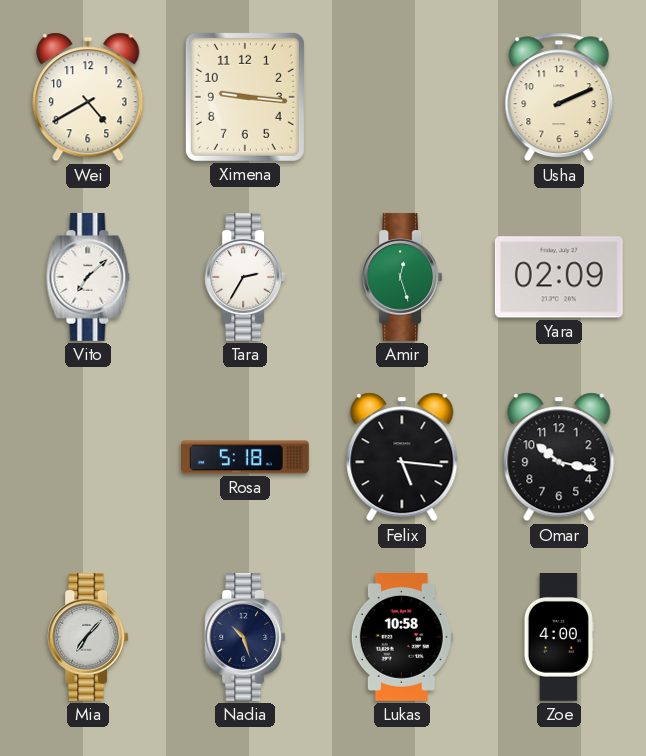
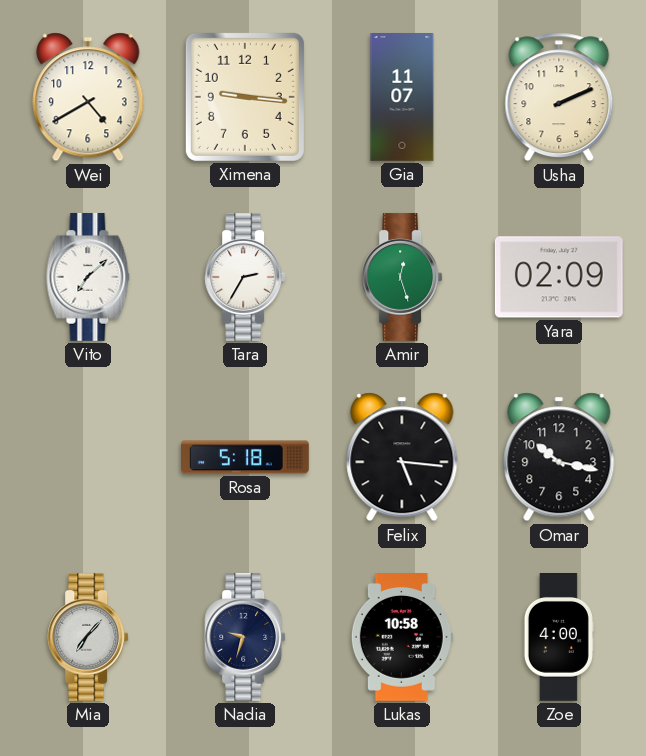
Gia: none -> 11:07 (402, 98)
Nadia: 10:27 -> 9:33 (245, 637)
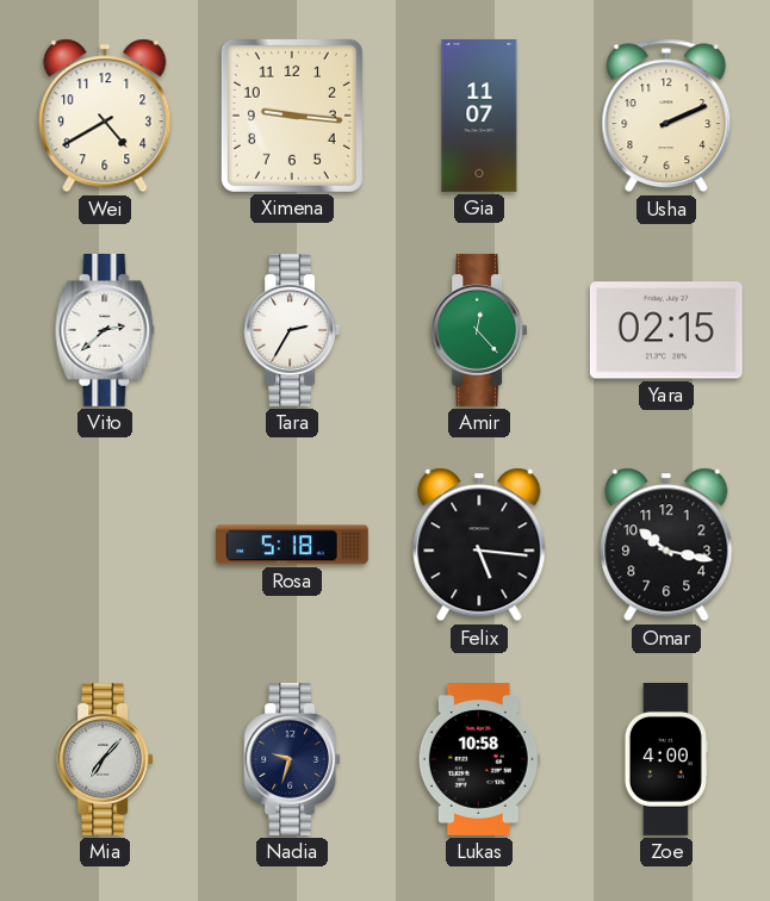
Vito: 7:08 -> 2:38 (105, 330)
Amir: 12:27 -> 12:23 (479, 330)
Yara: 02:09 -> 02:15 (666, 330)
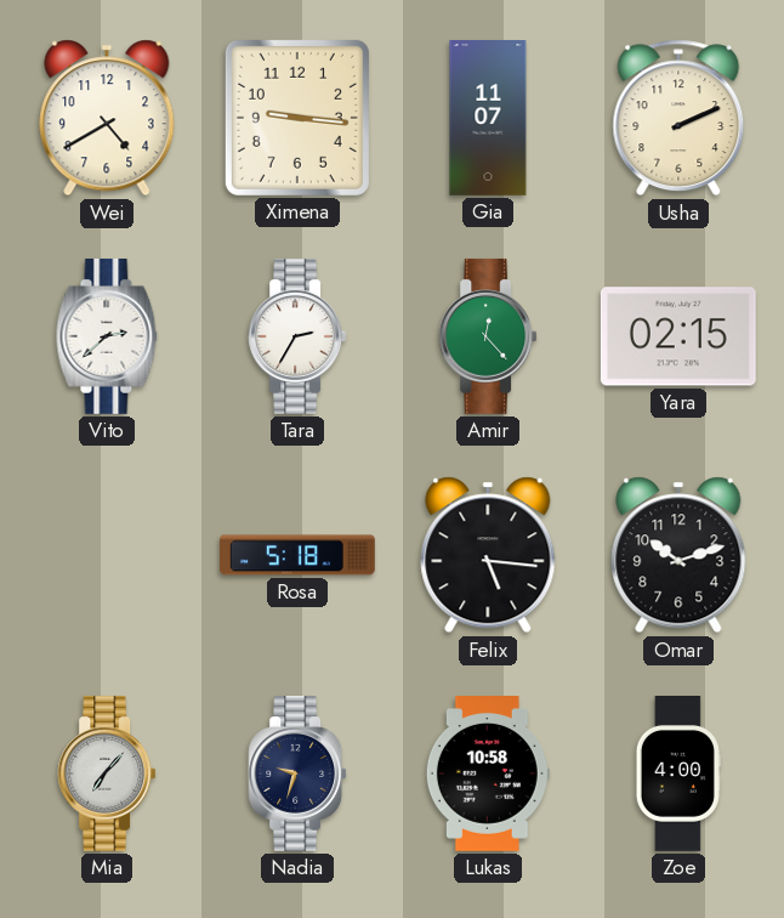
Omar: 10:17 -> 10:12 (678, 555)
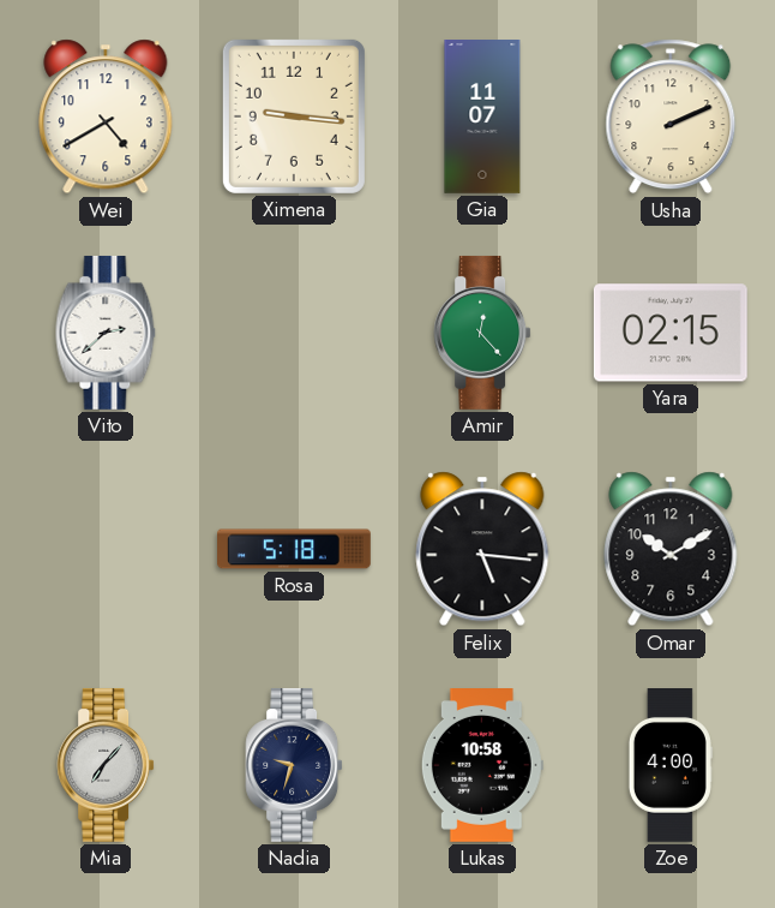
Tara: 2:35 -> none (297, 336)
Omar: 10:12 -> 10:10 (671, 549)
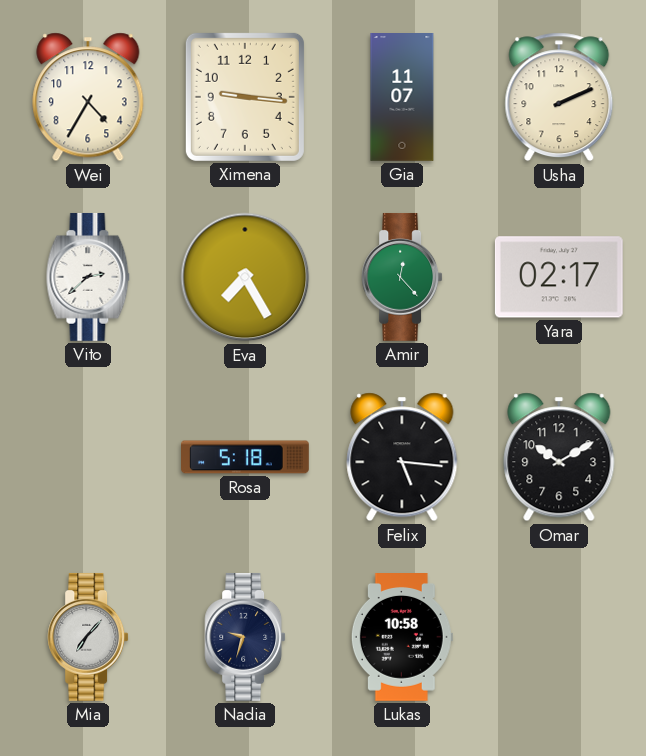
Wei: 4:40 -> 4:35 (88, 97)
Eva: none -> 7:25 (245, 277)
Yara: 02:15 -> 02:17 (559, 277)
Zoe: 4:00 -> none (671, 766)
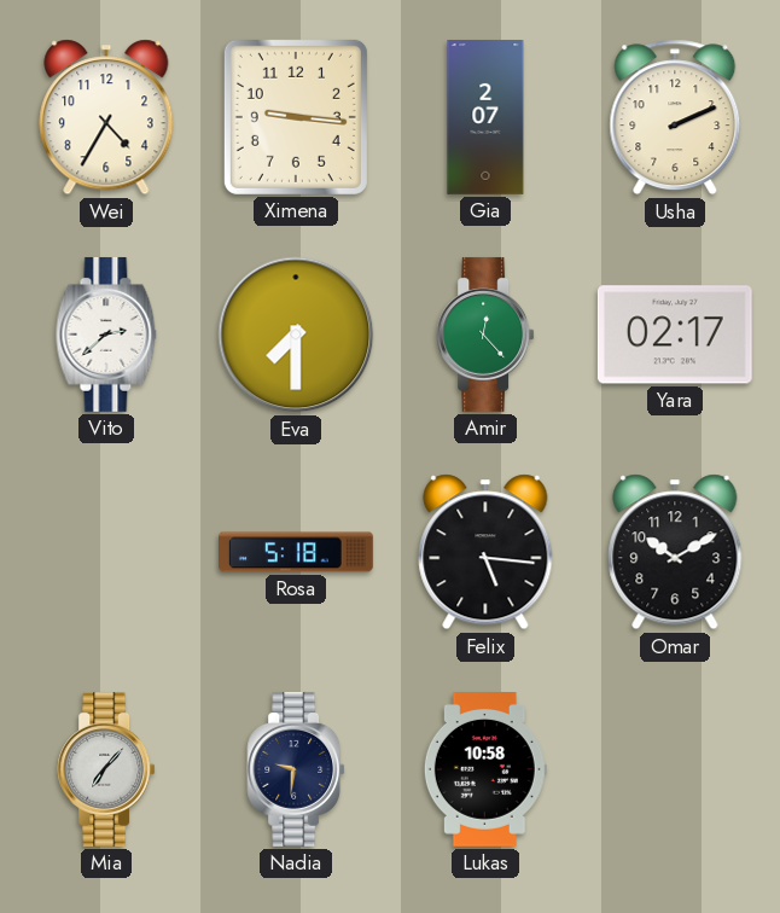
Gia: 11:07 -> 2:07 (485, 118)
Eva: 7:25 -> 7:30 (296, 335)
Nadia: 9:33 -> 9:31 (296, 769)
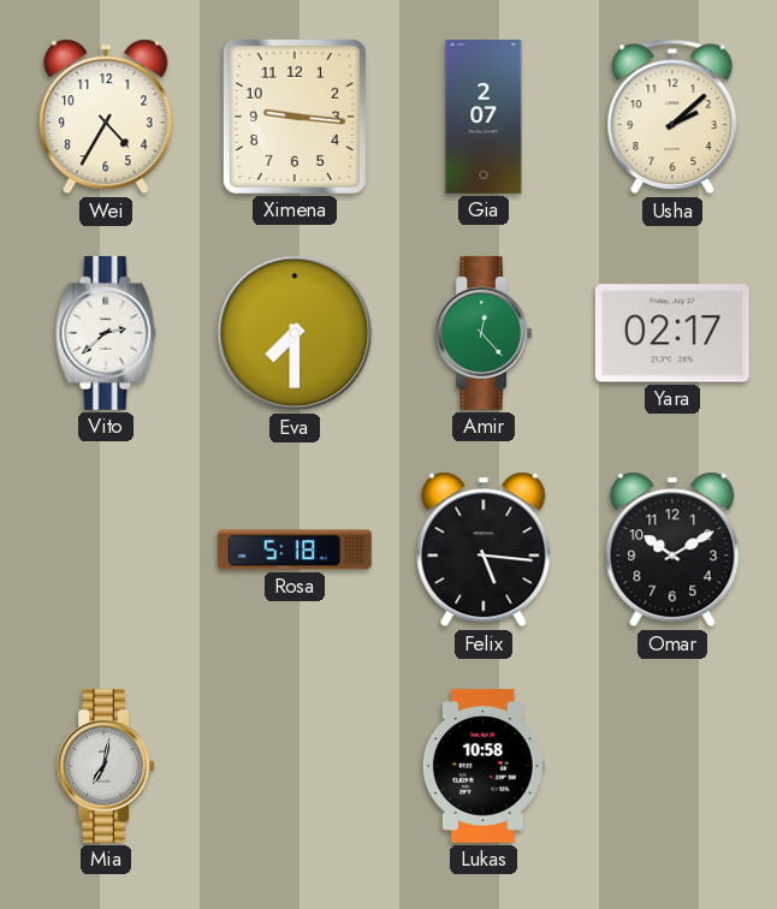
Usha: 2:11 -> 2:08 (672, 117)
Mia: 7:07 -> 7:02 (106, 766)
Nadia: 9:31 -> none (296, 769)
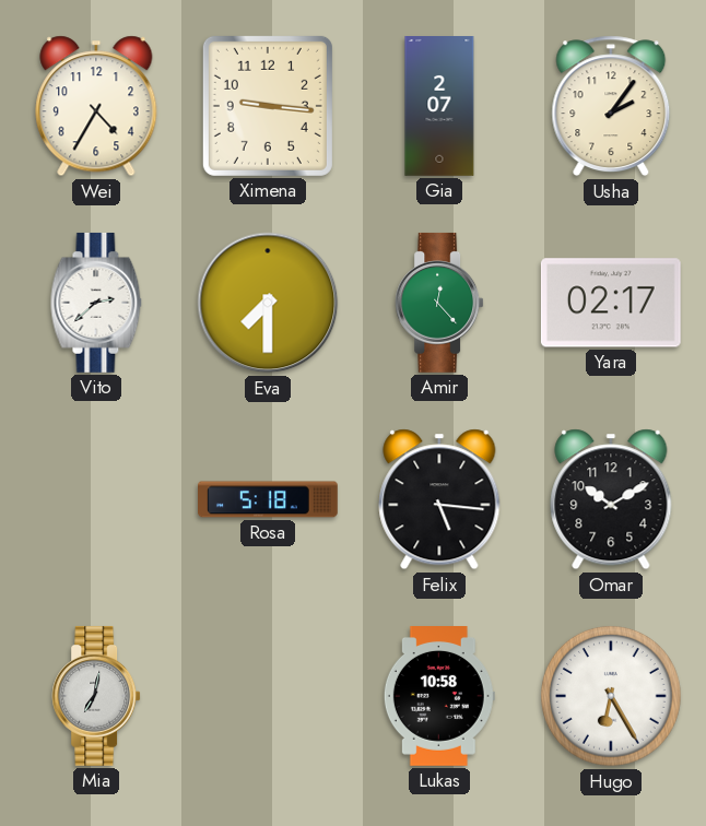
Usha: 2:08 -> 2:06 (611, 106)
Hugo: none -> 6:25 (612, 697)
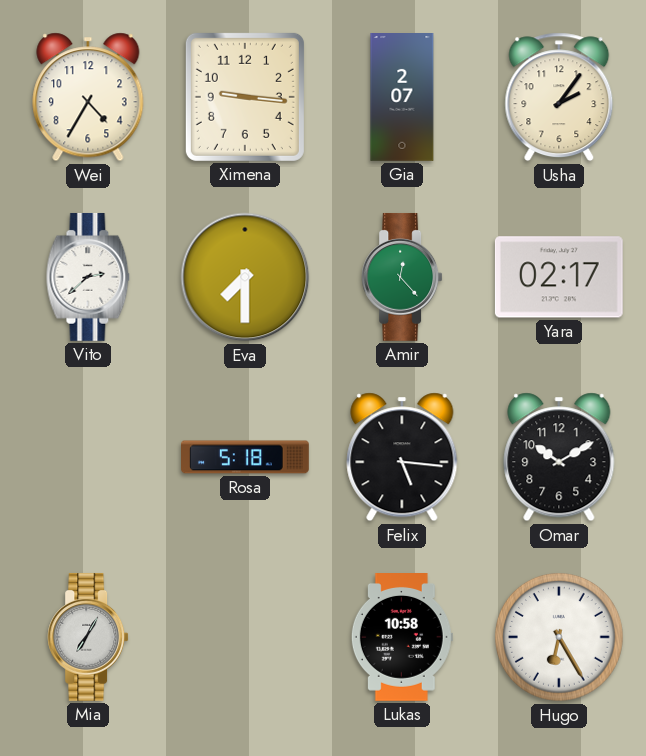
Mia: 7:02 -> 7:05 (88, 637)
